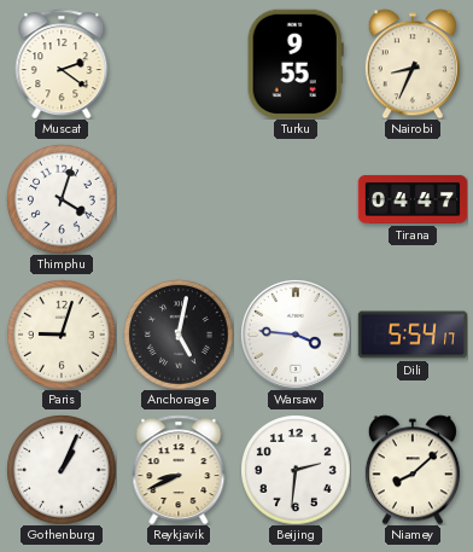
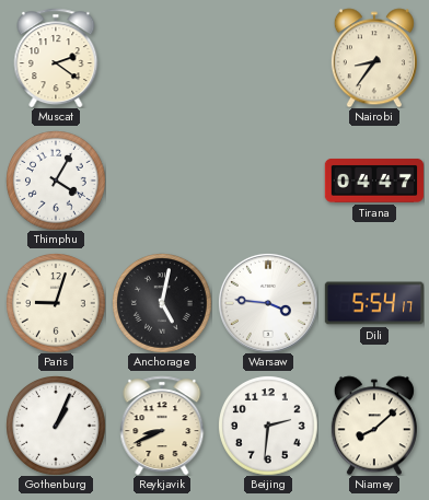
Turku: 9:55 -> none (296, 64)
Nairobi: 8:34 -> 8:36 (374, 58)
Thimphu: 4:03 -> 4:05 (56, 181)
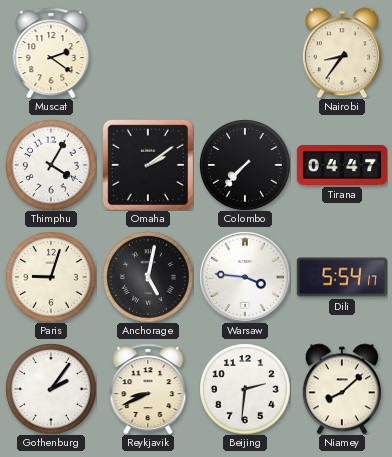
Omaha: none -> 2:09 (148, 165)
Colombo: none -> 7:37 (245, 165)
Gothenburg: 1:04 -> 2:06 (51, 389)
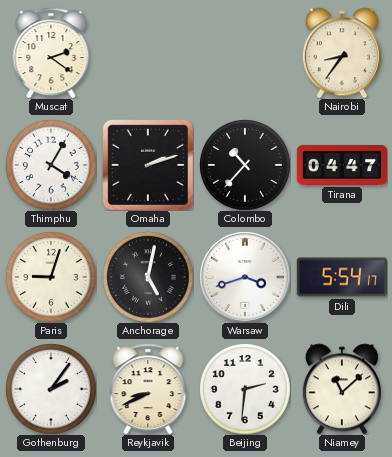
Omaha: 2:09 -> 2:12 (148, 165)
Colombo: 7:37 -> 10:37 (245, 165)
Warsaw: 3:46 -> 3:42 (245, 277)
Niamey: 8:08 -> 11:08 (342, 389)
